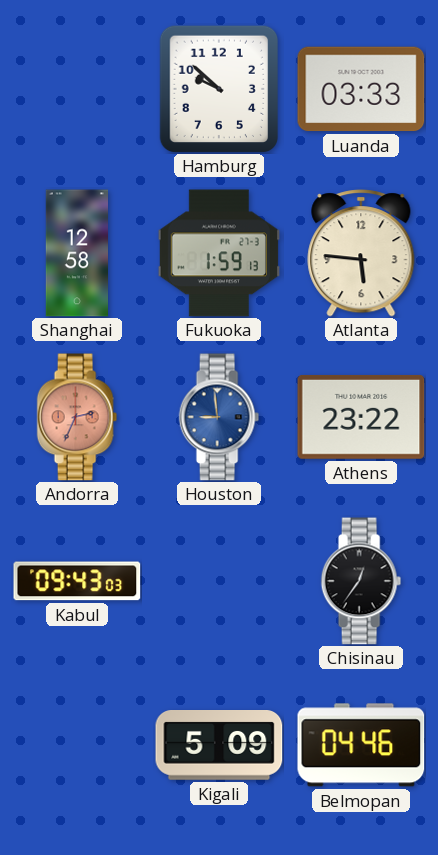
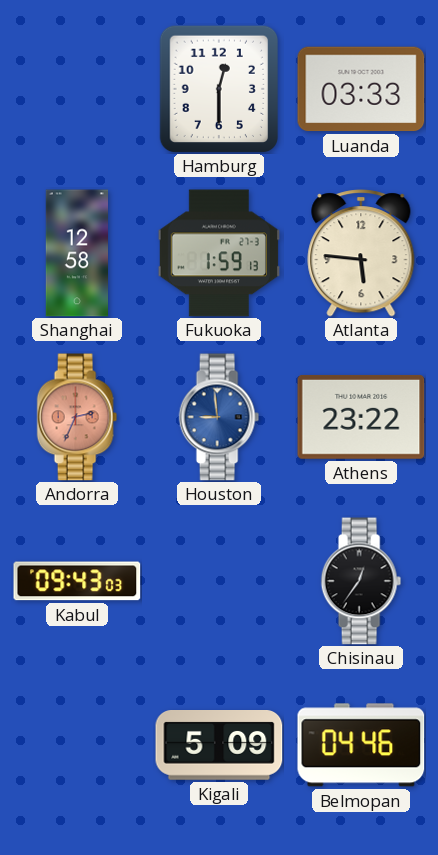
Hamburg: 9:52 -> 12:30 (218, 89)
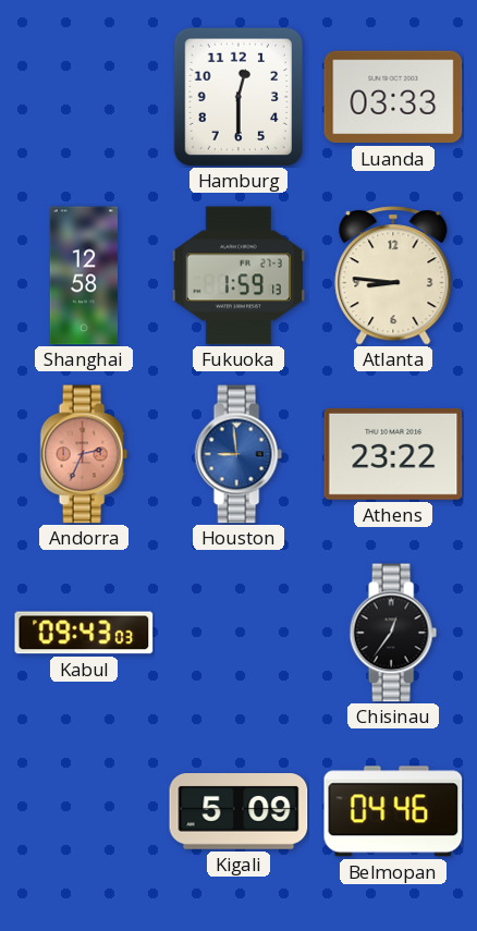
Atlanta: 5:46 -> 8:46 (393, 275)
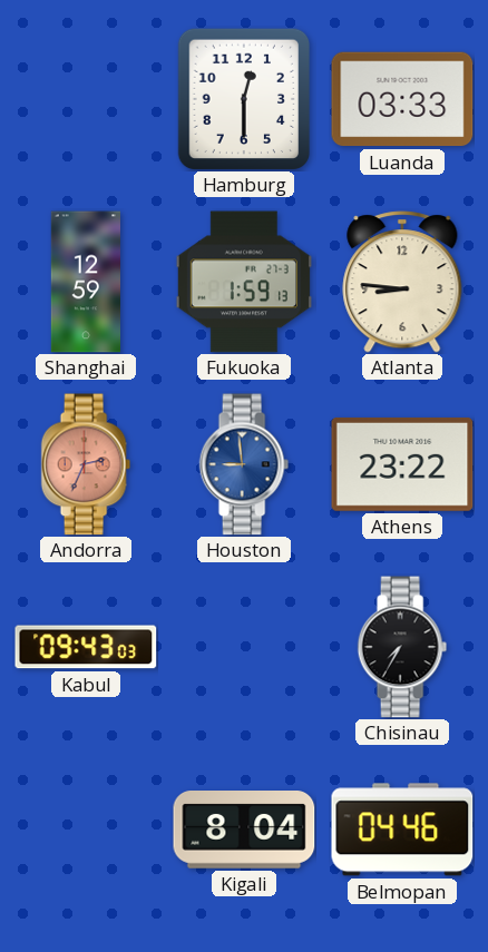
Shanghai: 12:58 -> 12:59 (85, 282)
Chisinau: 12:36 -> 7:35 (402, 647)
Kigali: 5:09 -> 8:04 (244, 831)
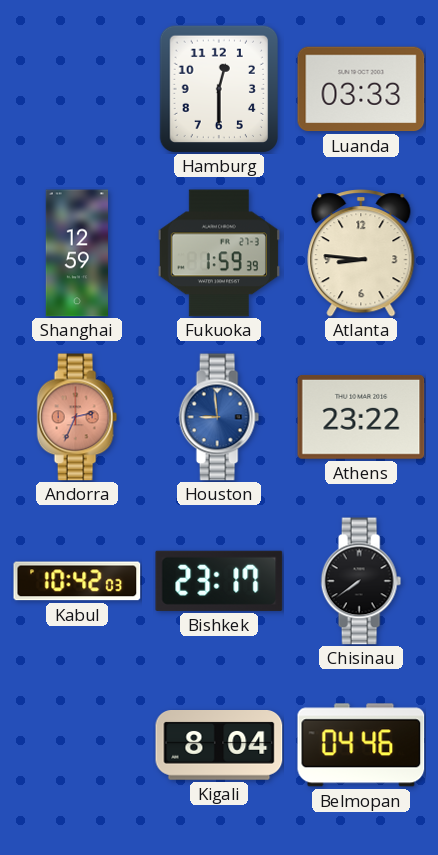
Fukuoka: 1:59:13 -> 1:59:39 (218, 253)
Kabul: 09:43 -> 10:42 (77, 581)
Bishkek: none -> 23:17 (219, 581)
Chisinau: 7:35 -> 7:39 (361, 581)
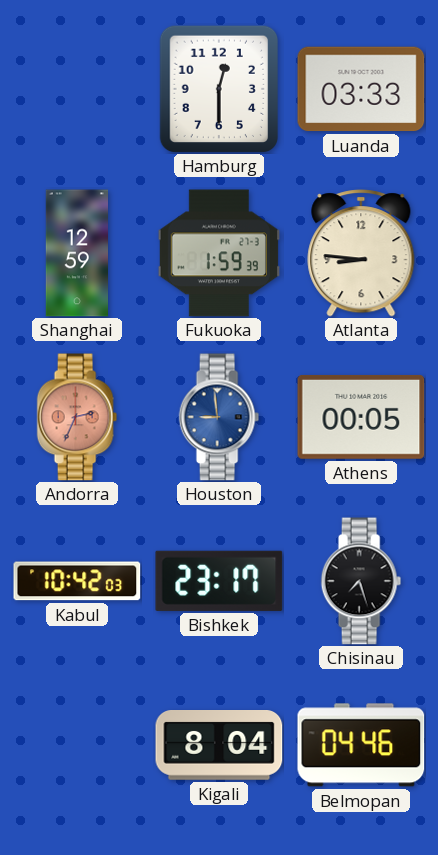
Athens: 23:22 -> 00:05 (361, 417)
Chisinau: 7:39 -> 7:27 (361, 581)
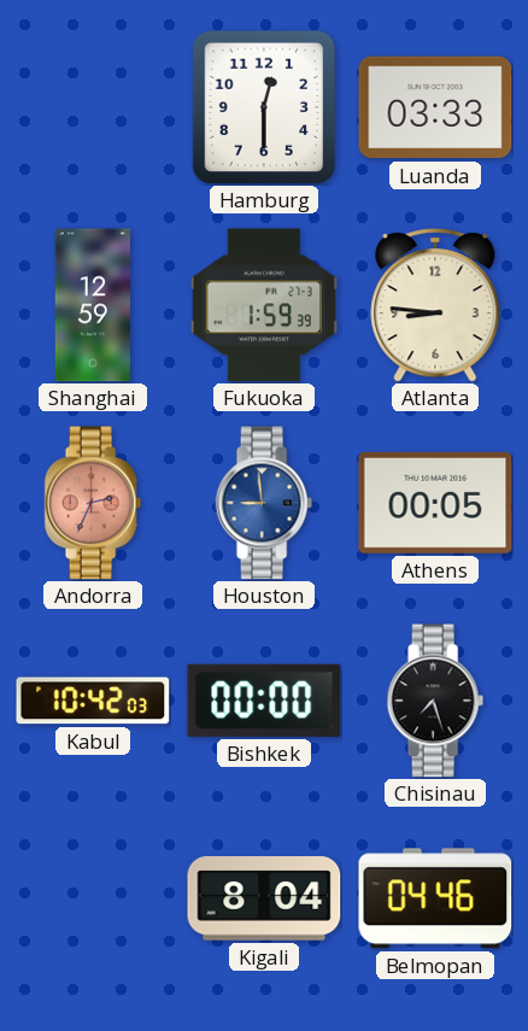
Bishkek: 23:17 -> 00:00 (264, 701)
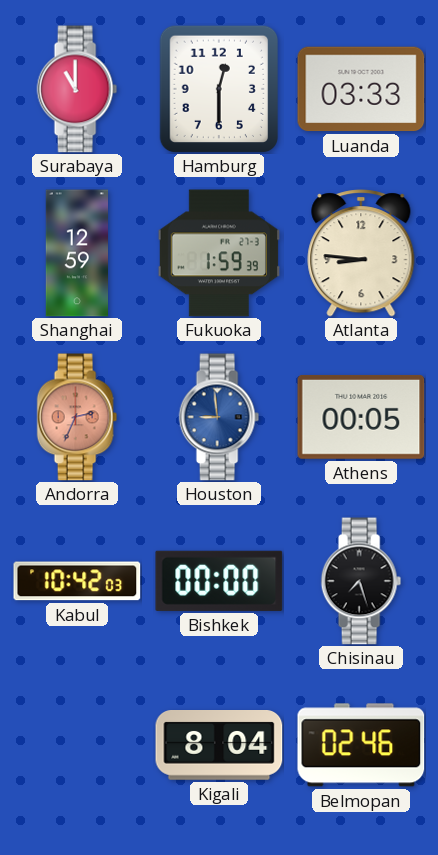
Surabaya: none -> 11:00 (77, 89)
Belmopan: 04:46 -> 02:46 (361, 745)
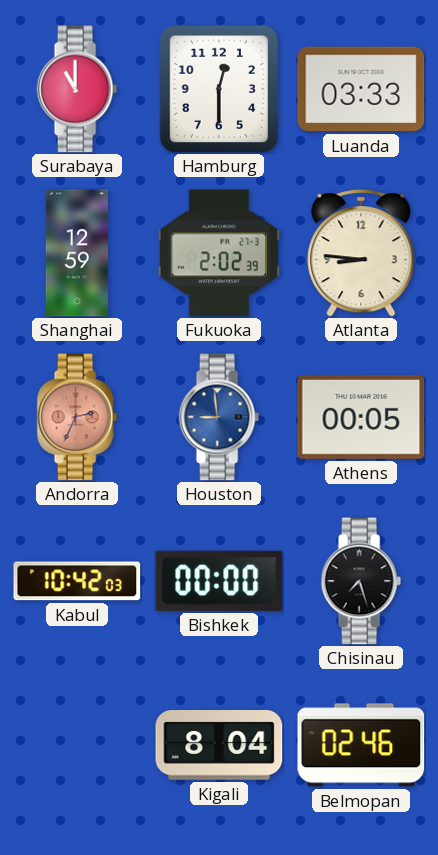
Fukuoka: 1:59 -> 2:02 (218, 253)
